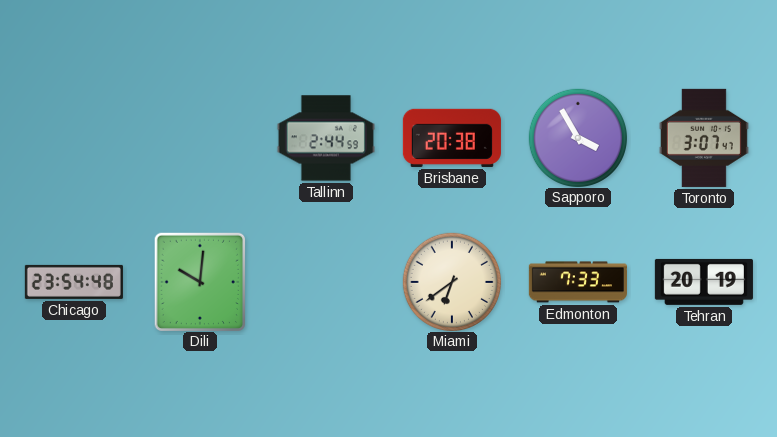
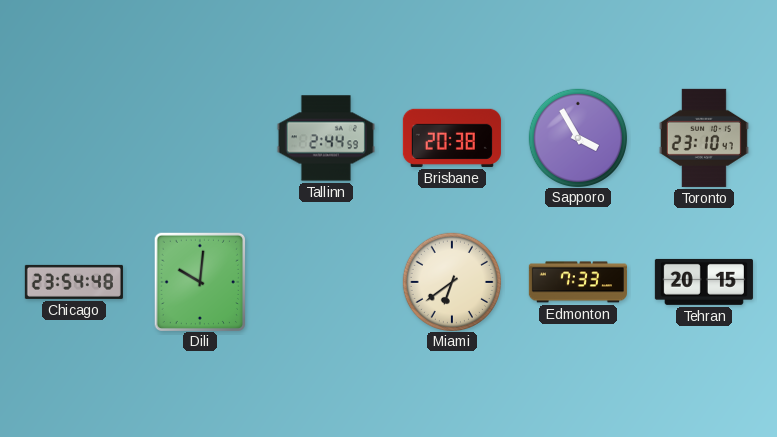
Toronto: 3:07 -> 23:10 (704, 138)
Tehran: 20:19 -> 20:15 (704, 282)
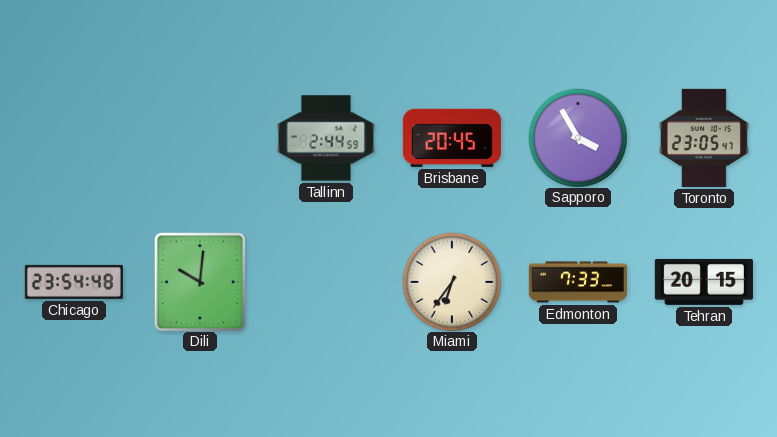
Brisbane: 20:38 -> 20:45 (452, 138)
Toronto: 23:10 -> 23:05 (704, 138)
Miami: 6:39 -> 6:36 (451, 281)
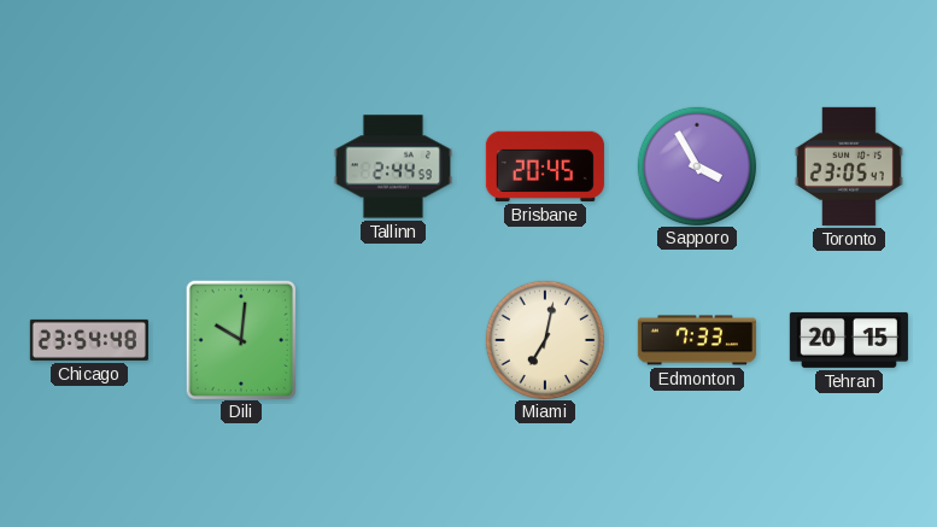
Miami: 6:36 -> 7:02 (544, 339)
